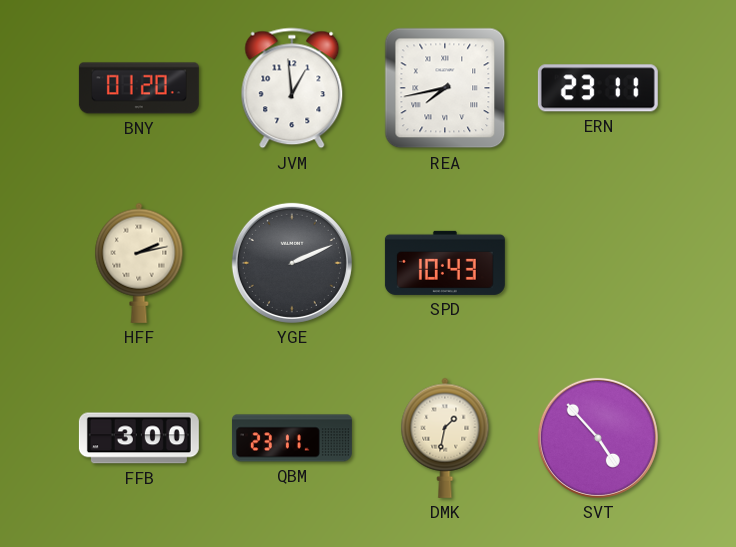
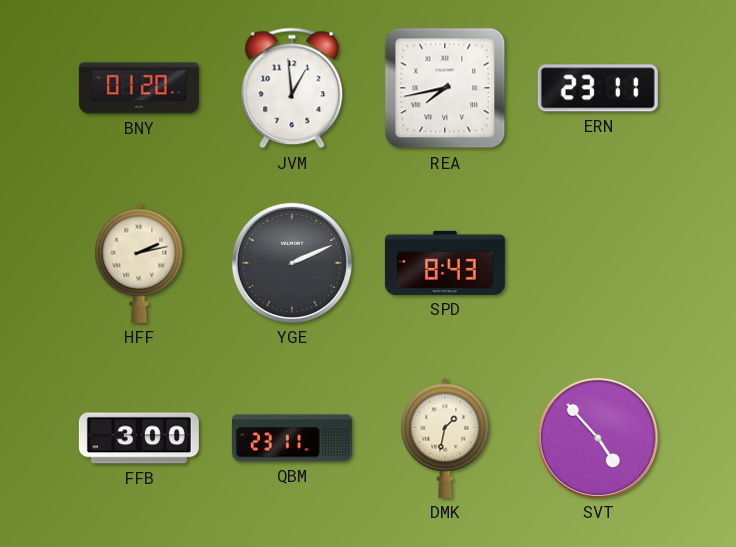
SPD: 10:43 -> 8:43 (445, 263)
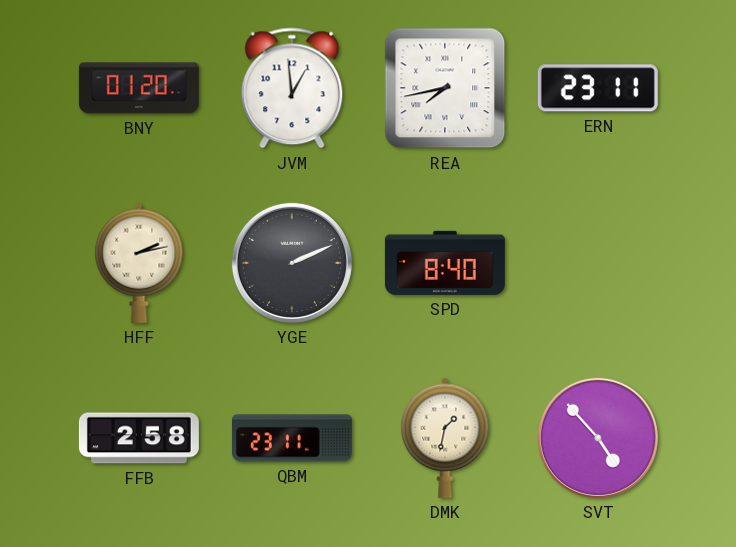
SPD: 8:43 -> 8:40 (445, 263)
FFB: 3:00 -> 2:58 (139, 438)
